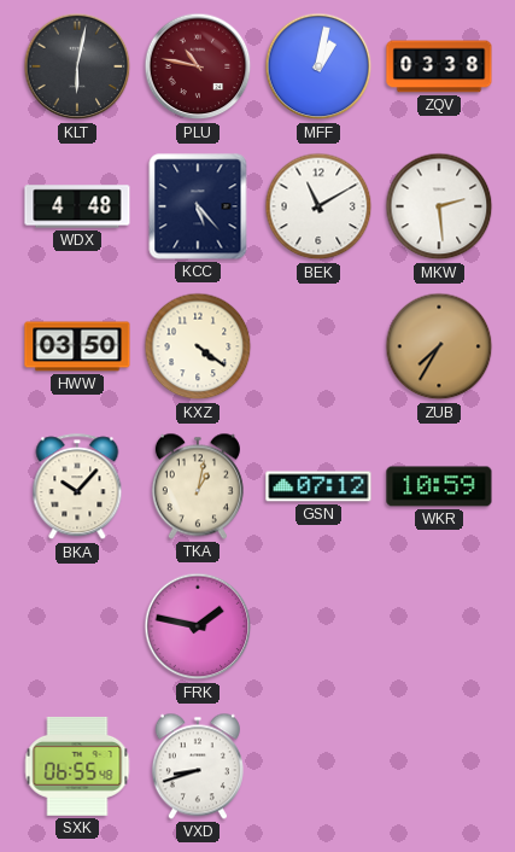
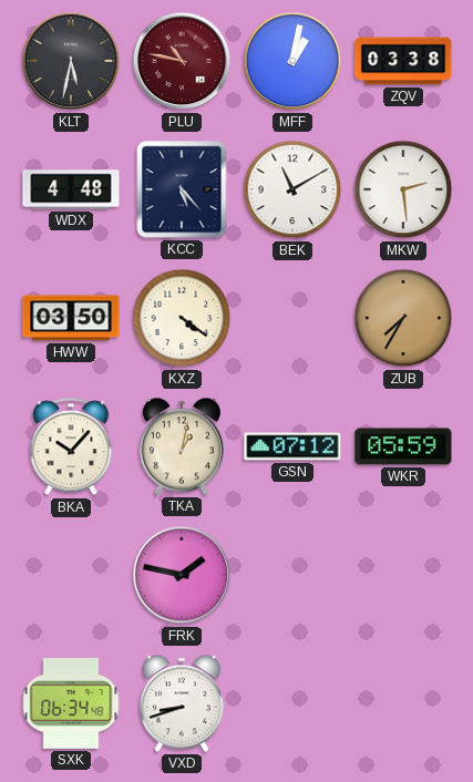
KLT: 6:02 -> 5:32 (71, 61)
WKR: 10:59 -> 05:59 (403, 446)
SXK: 06:55 -> 06:34 (71, 703)
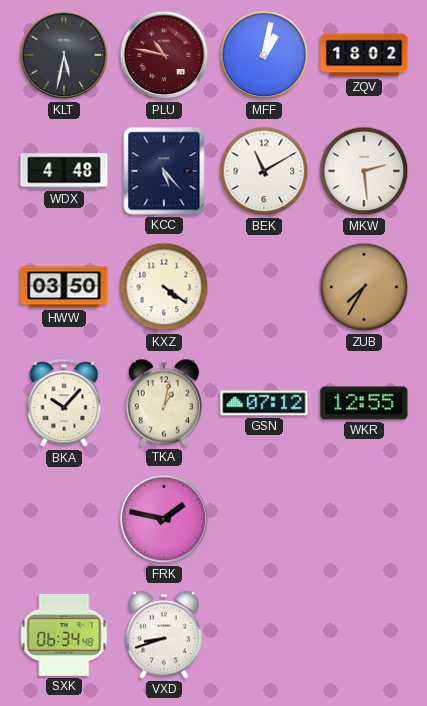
ZQV: 03:38 -> 18:02 (364, 55)
WKR: 05:59 -> 12:55 (364, 403)
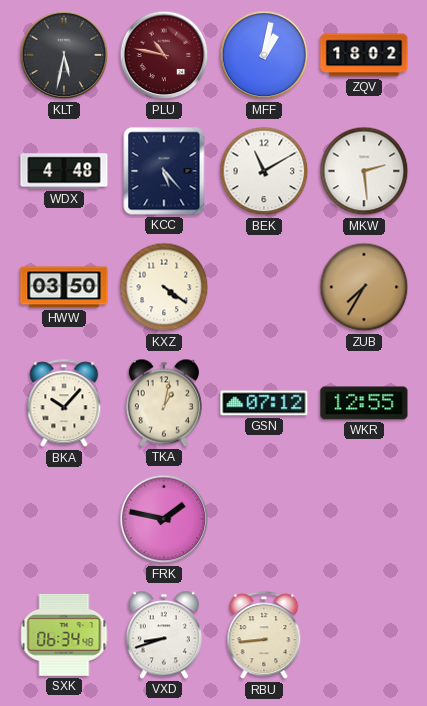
RBU: none -> 8:44 (264, 636)
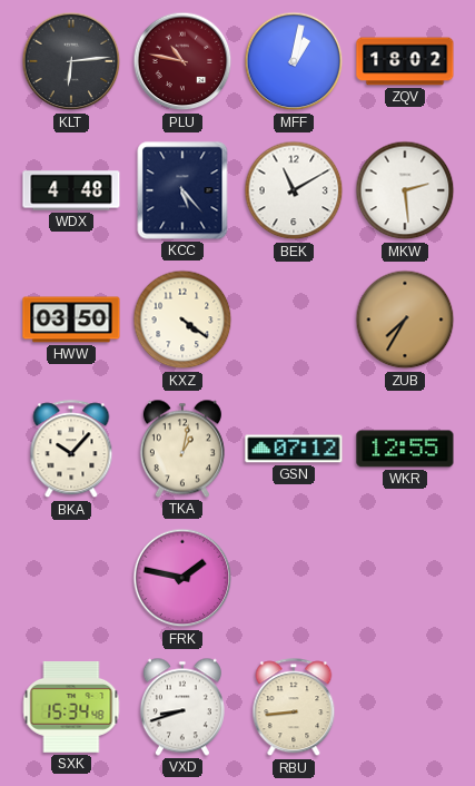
KLT: 5:32 -> 6:14 (71, 61)
SXK: 06:34 -> 15:34 (71, 707)
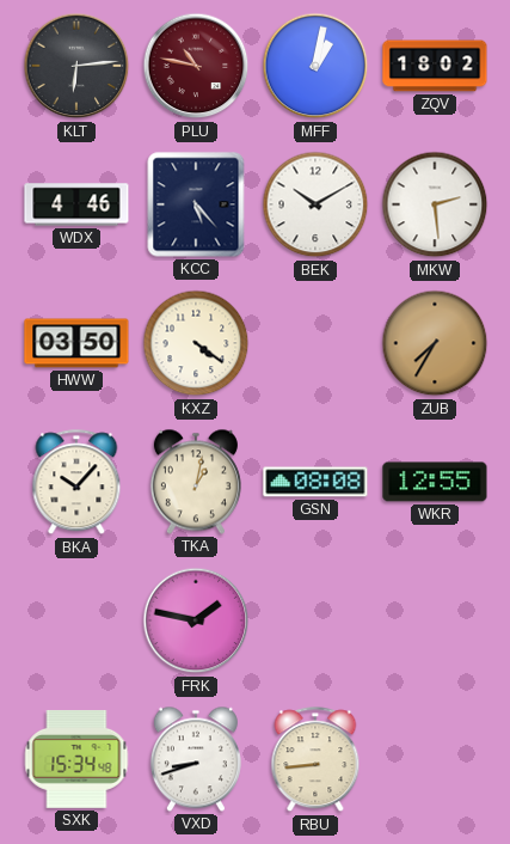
WDX: 4:48 -> 4:46 (76, 204)
BEK: 11:10 -> 10:10 (315, 204)
GSN: 07:12 -> 08:08 (315, 482)
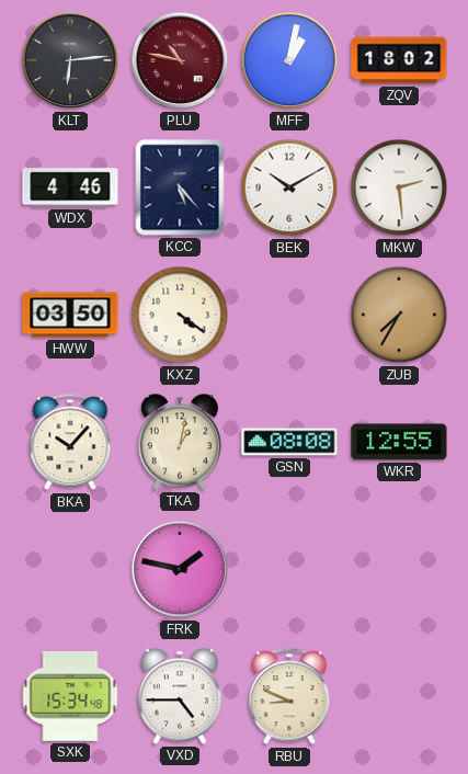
VXD: 8:42 -> 4:45 (180, 696)
RBU: 8:44 -> 8:49 (289, 697)
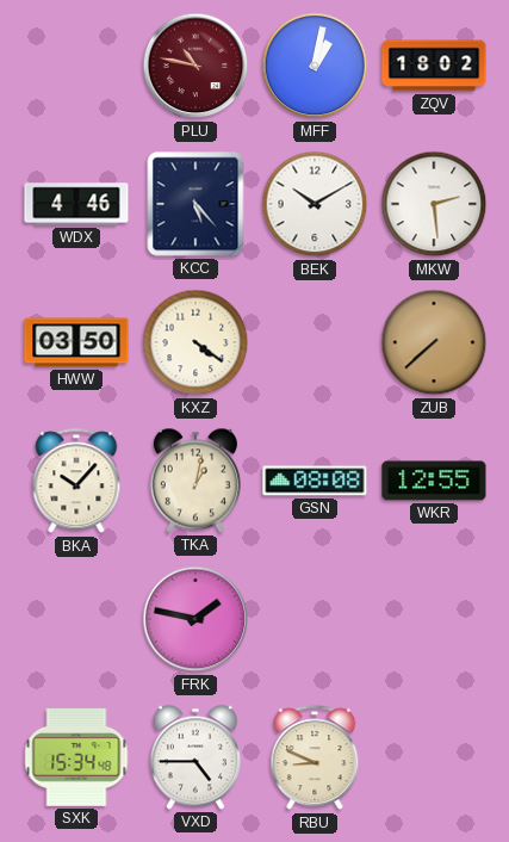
KLT: 6:14 -> none (70, 60)
ZUB: 7:35 -> 7:38 (434, 342)
